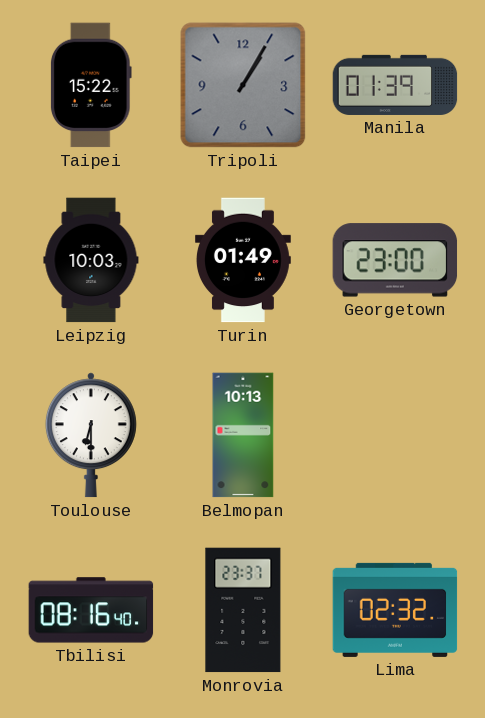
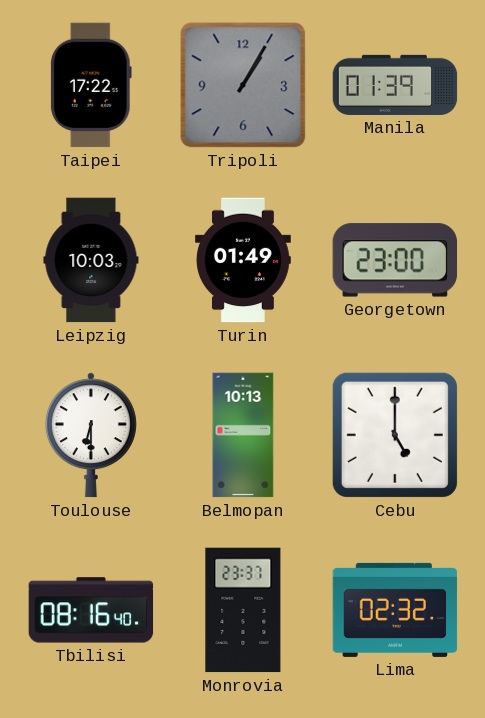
Taipei: 15:22 -> 17:22 (91, 85)
Cebu: none -> 5:00 (395, 435)
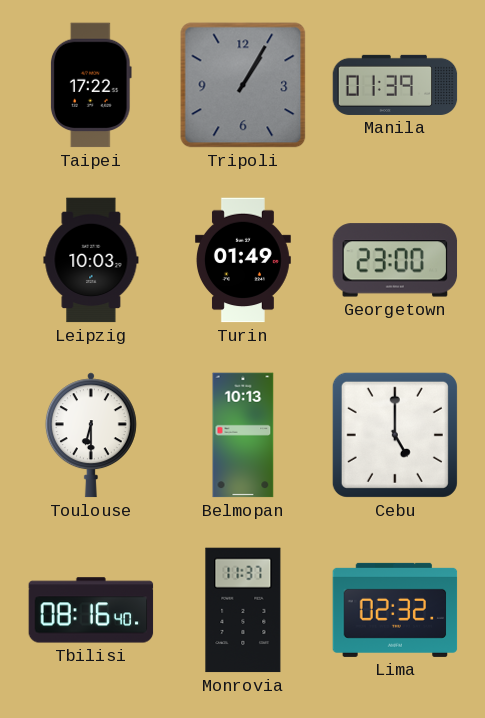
Monrovia: 23:37 -> 11:37 (243, 610)
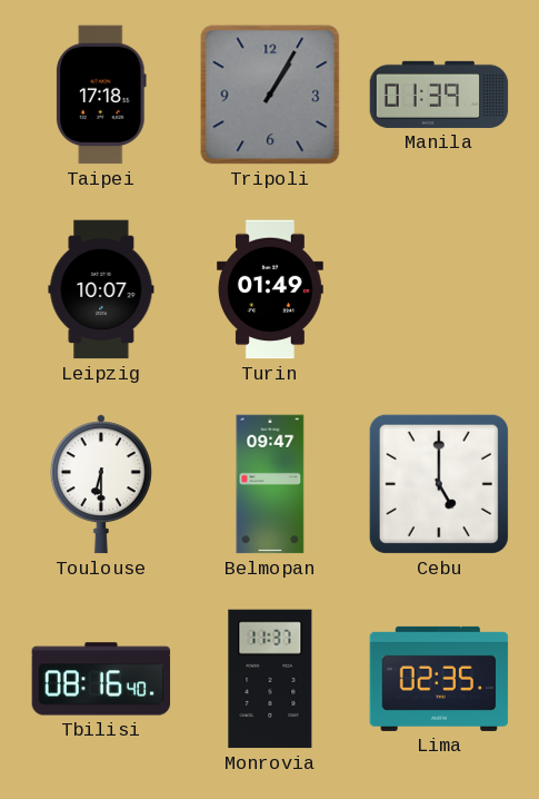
Taipei: 17:22 -> 17:18 (101, 95)
Leipzig: 10:03 -> 10:07 (101, 289)
Georgetown: 23:00 -> none (395, 260)
Belmopan: 10:13 -> 09:47 (270, 484)
Lima: 02:32 -> 02:35 (439, 679)
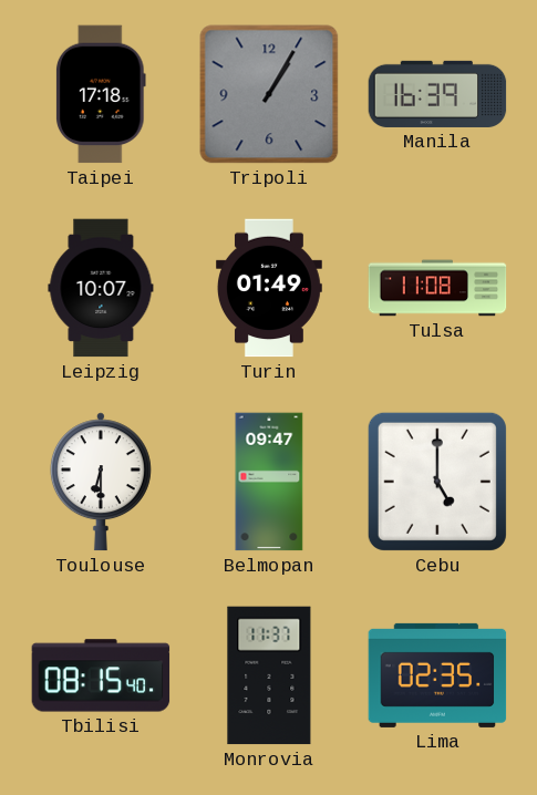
Manila: 01:39 -> 16:39 (437, 94)
Tulsa: none -> 11:08 (437, 288)
Tbilisi: 08:16 -> 08:15 (101, 675)
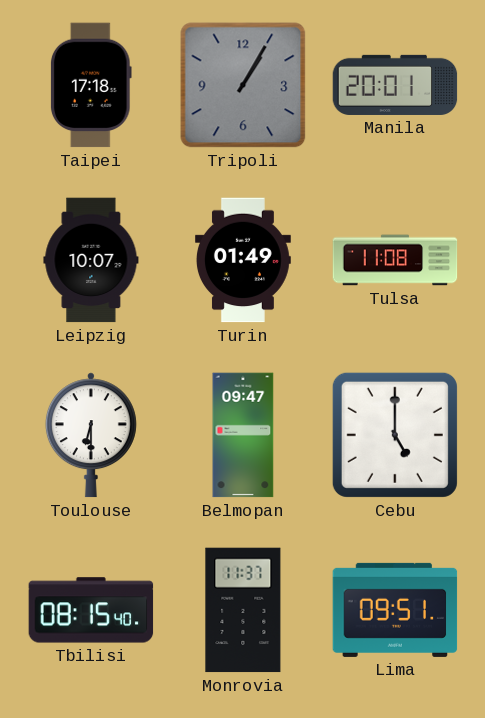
Manila: 16:39 -> 20:01 (395, 85)
Lima: 02:35 -> 09:51 (395, 610)
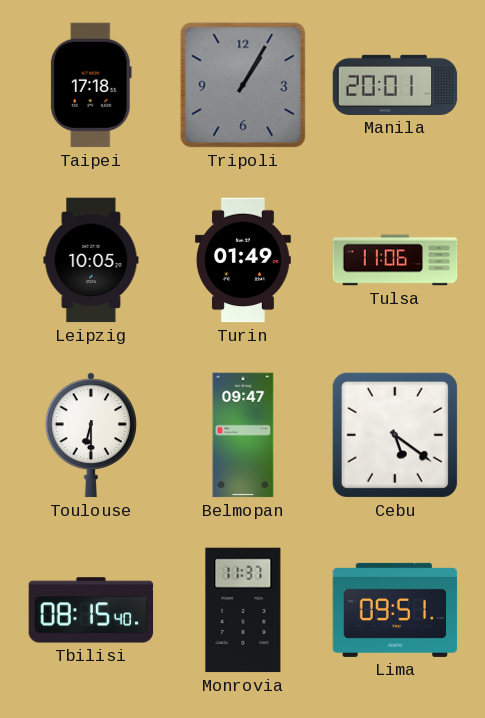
Leipzig: 10:07 -> 10:05 (91, 260)
Tulsa: 11:08 -> 11:06 (395, 260)
Cebu: 5:00 -> 5:21 (395, 435)
